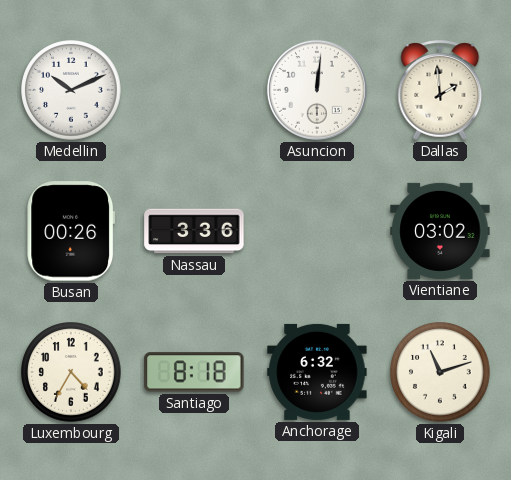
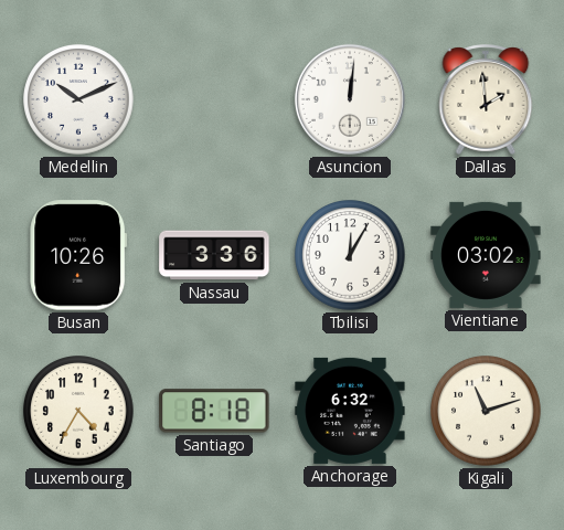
Busan: 00:26 -> 10:26 (78, 255)
Tbilisi: none -> 12:05 (350, 255)
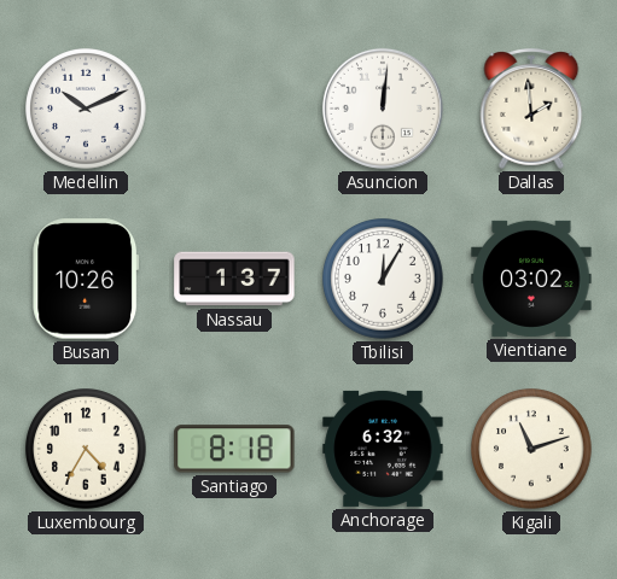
Nassau: 3:36 -> 1:37 (234, 279)
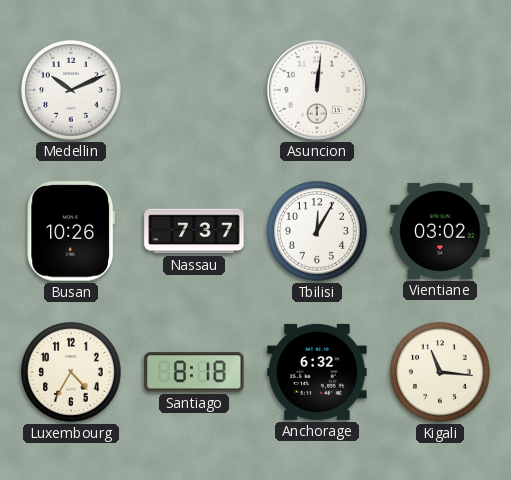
Dallas: 1:59 -> none (531, 110)
Nassau: 1:37 -> 7:37 (194, 231)
Kigali: 11:12 -> 11:16 (440, 372)
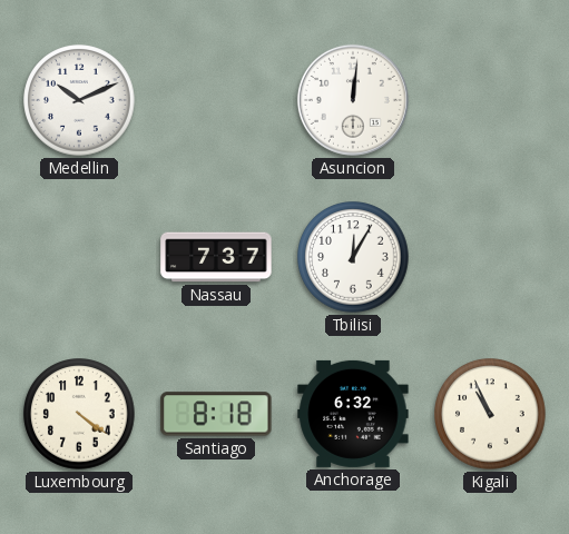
Busan: 10:26 -> none (71, 231)
Vientiane: 03:02 -> none (440, 231)
Luxembourg: 4:35 -> 4:21 (79, 414)
Kigali: 11:16 -> 10:56 (490, 414)
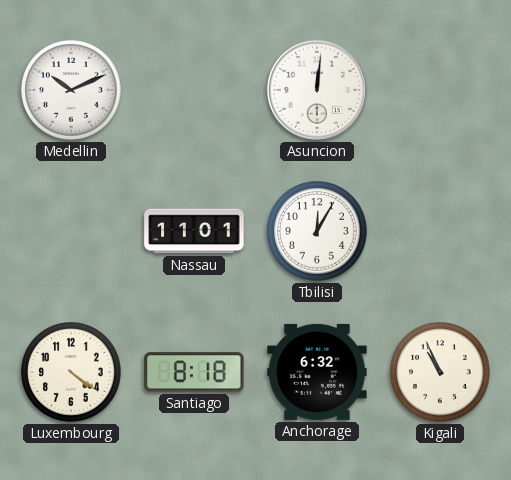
Nassau: 7:37 -> 11:01 (194, 231)
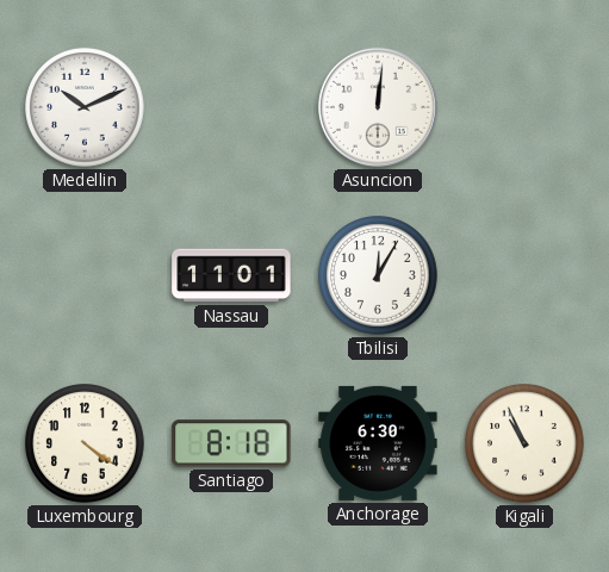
Anchorage: 6:32 -> 6:30 (378, 443)
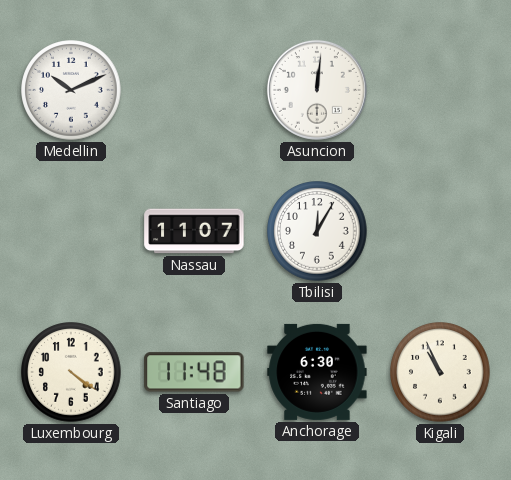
Nassau: 11:01 -> 11:07 (194, 231)
Santiago: 8:18 -> 11:48 (194, 372)
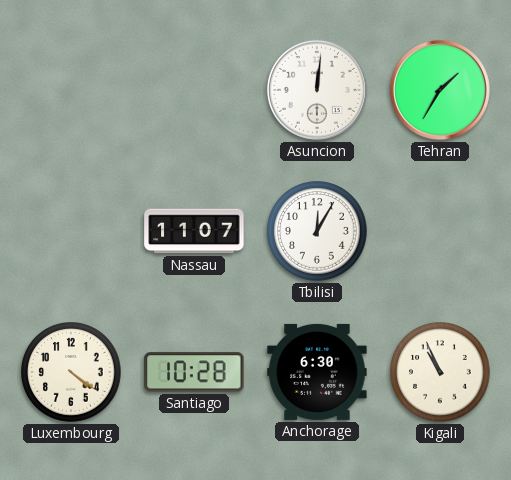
Medellin: 10:11 -> none (71, 90)
Tehran: none -> 1:35 (440, 90)
Santiago: 11:48 -> 10:28 (194, 372)
